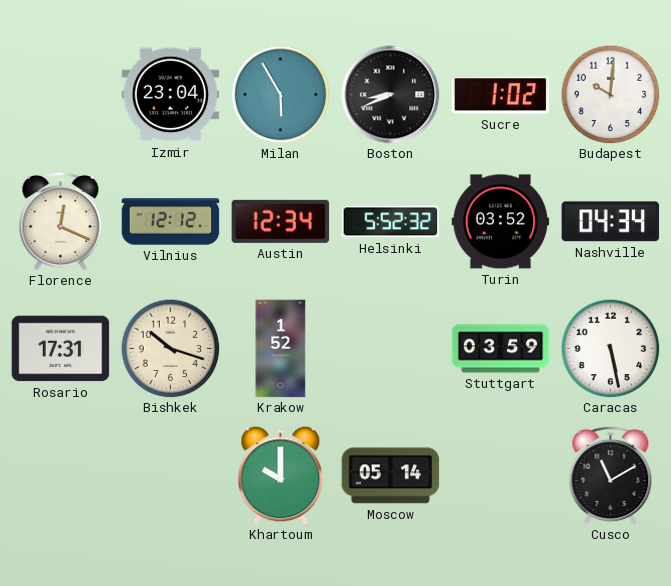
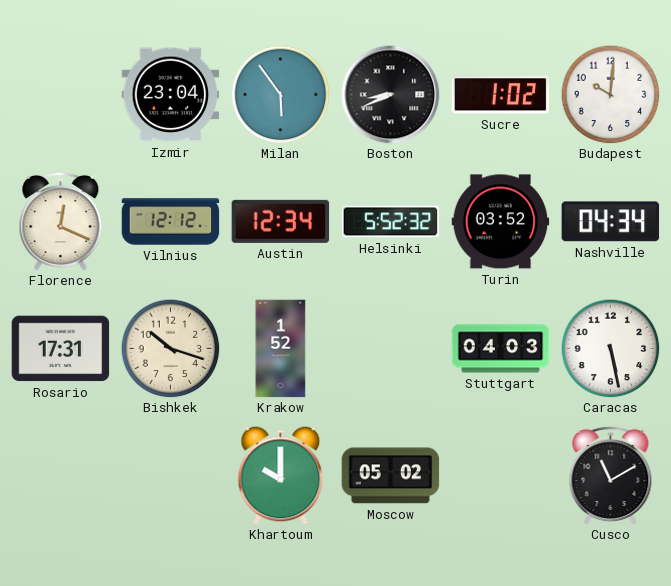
Milan: 5:55 -> 5:54 (281, 95)
Stuttgart: 03:59 -> 04:03 (501, 349)
Moscow: 05:14 -> 05:02 (391, 476)
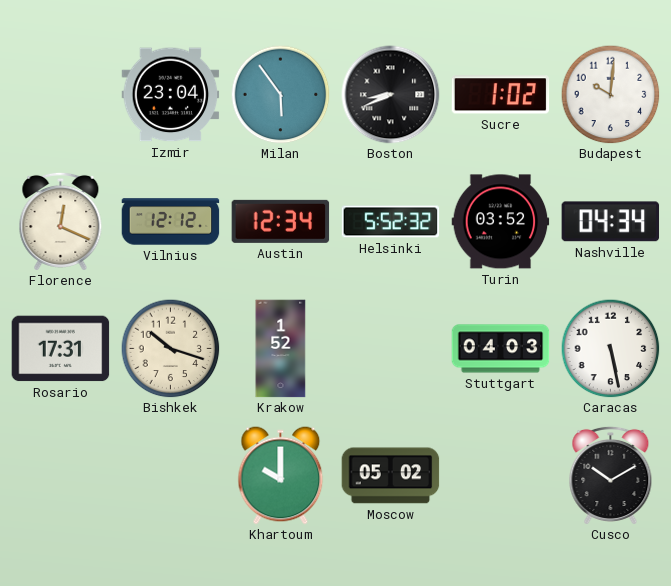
Cusco: 11:10 -> 10:10 (611, 475)
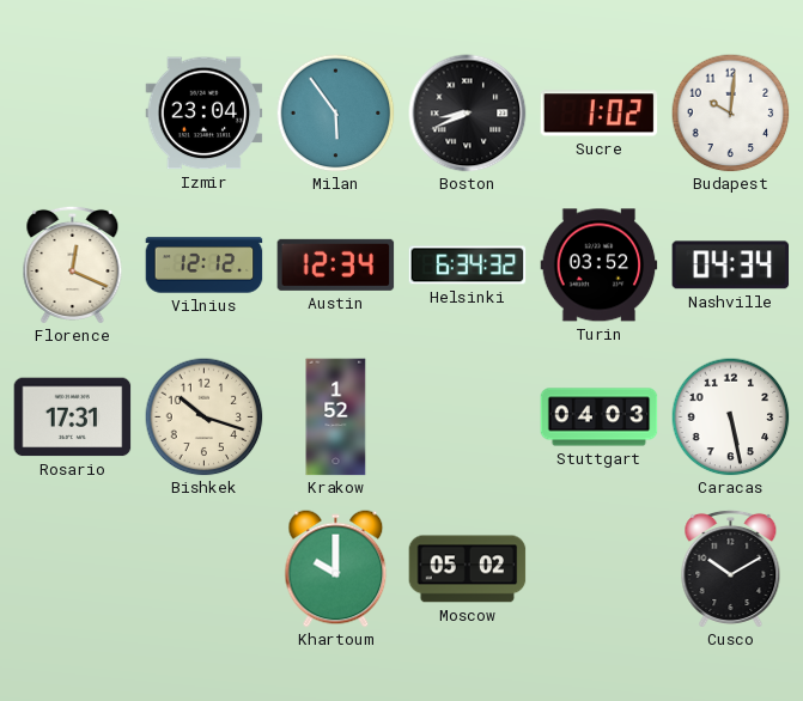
Helsinki: 5:52 -> 6:34 (468, 266)
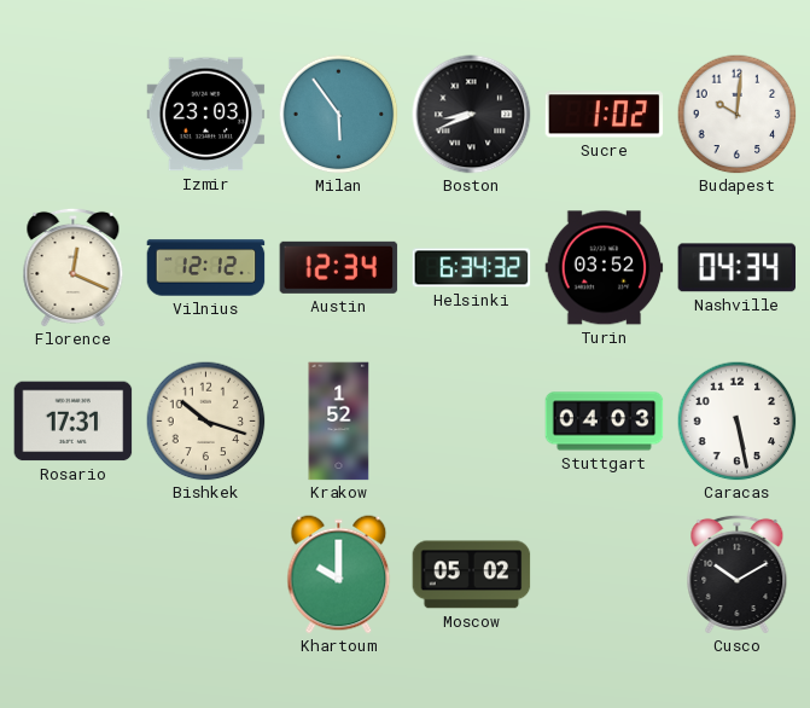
Izmir: 23:04 -> 23:03 (206, 115)
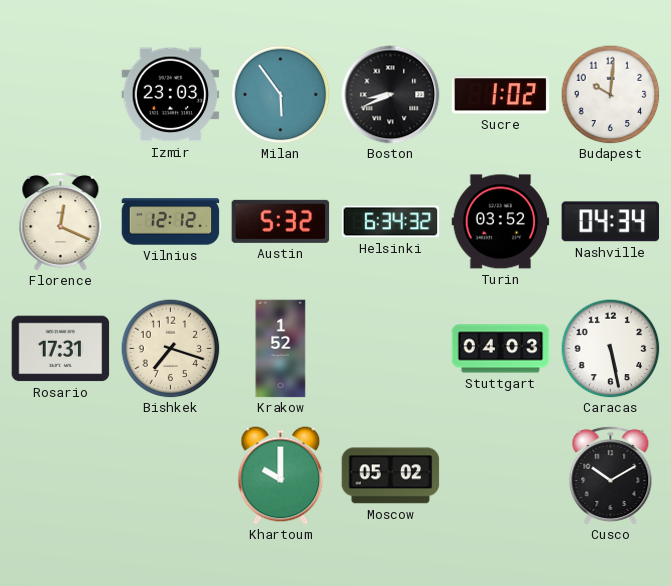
Austin: 12:34 -> 5:32 (281, 221)
Bishkek: 10:18 -> 7:18 (171, 349)
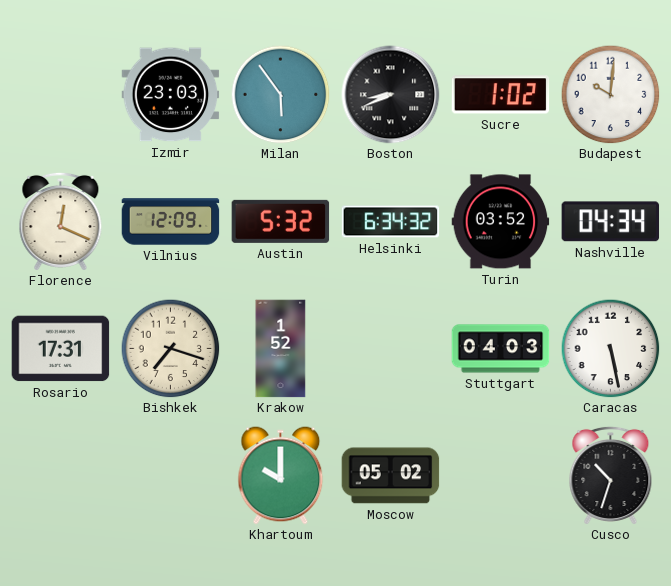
Vilnius: 12:12 -> 12:09 (171, 222)
Cusco: 10:10 -> 10:33 (611, 475)
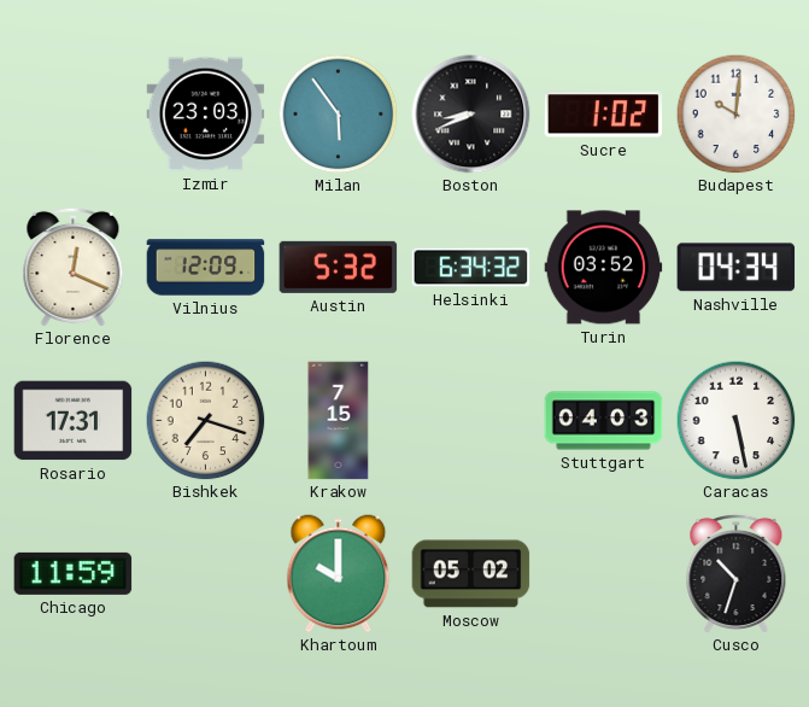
Krakow: 1:52 -> 7:15 (339, 421)
Chicago: none -> 11:59 (74, 573)
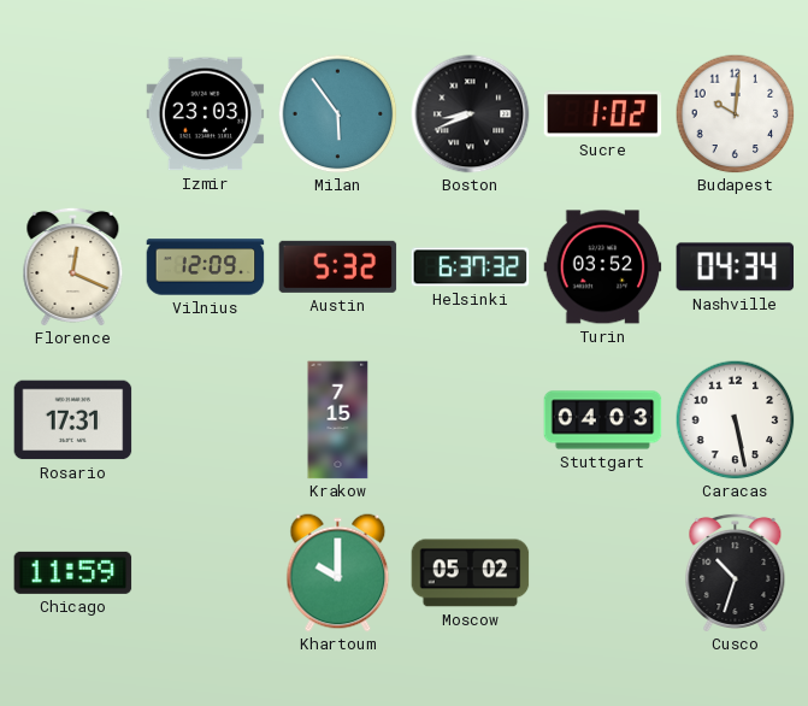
Helsinki: 6:34 -> 6:37 (471, 267)
Bishkek: 7:18 -> none (206, 421)
